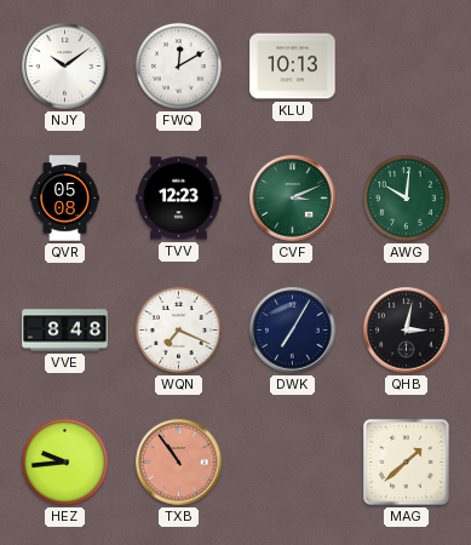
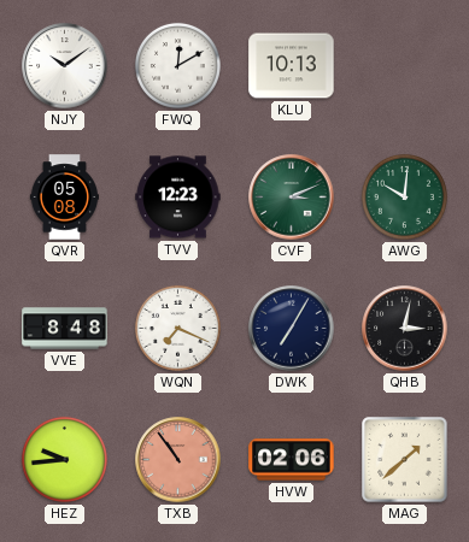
HVW: none -> 02:06 (292, 460)
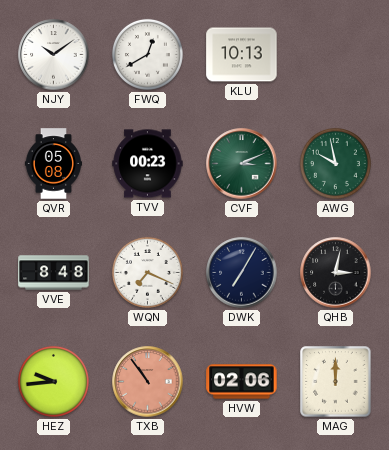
FWQ: 12:10 -> 12:40 (147, 54)
TVV: 12:23 -> 00:23 (148, 164)
AWG: 10:01 -> 9:58 (335, 163)
MAG: 1:38 -> 12:00 (336, 382)
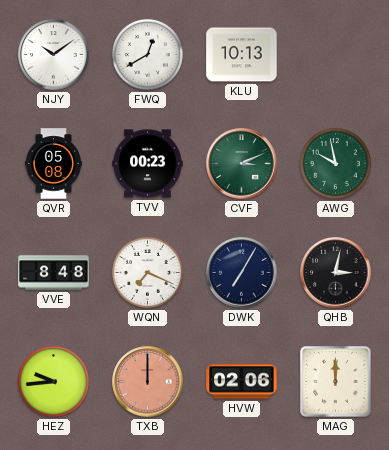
TXB: 10:54 -> 12:00 (148, 382)
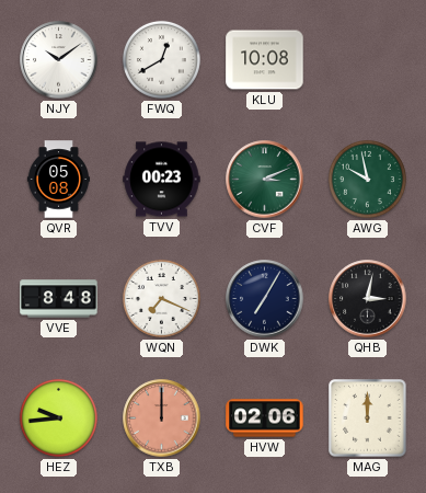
KLU: 10:13 -> 10:08 (265, 60)
